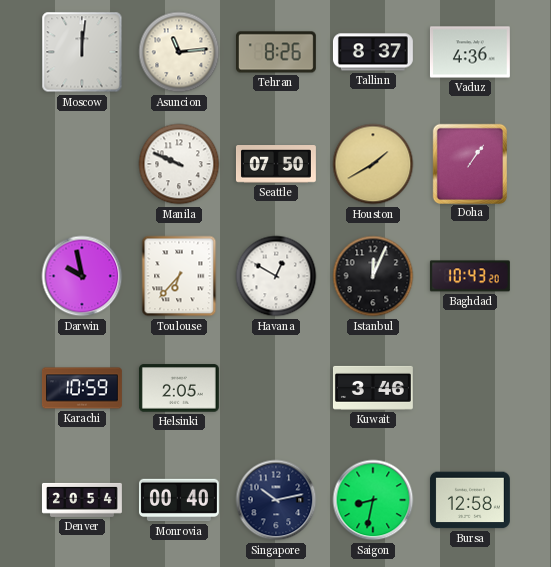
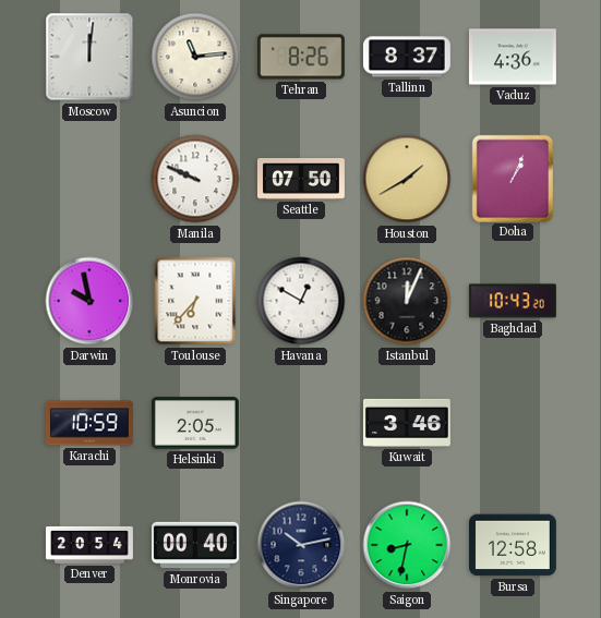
Doha: 1:06 -> 1:04 (512, 178)
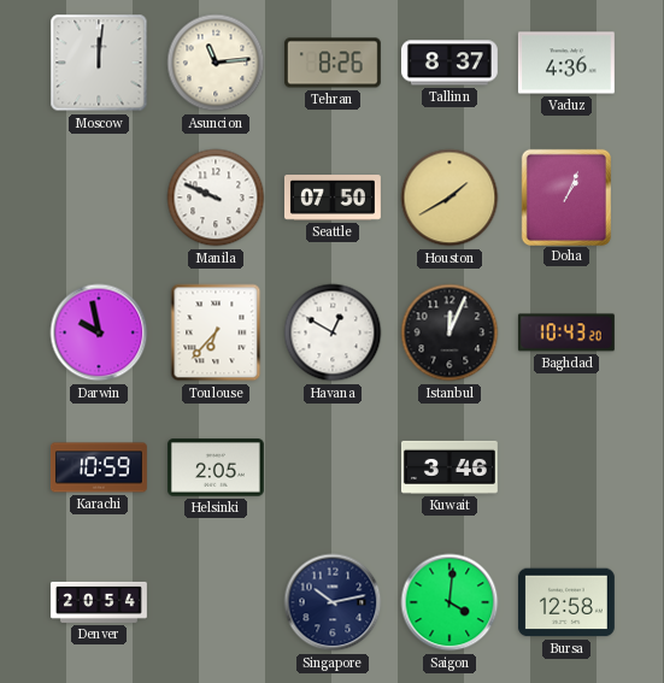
Monrovia: 00:40 -> none (195, 545)
Saigon: 8:32 -> 4:01 (449, 602)
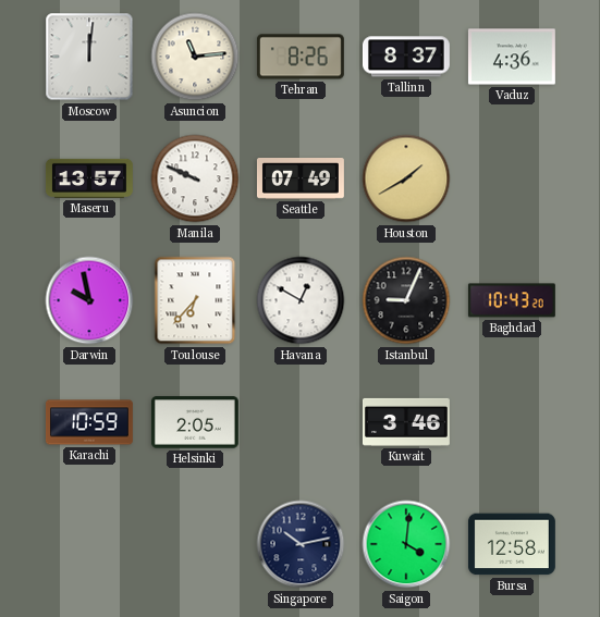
Maseru: none -> 13:57 (89, 178)
Seattle: 07:50 -> 07:49 (301, 180)
Doha: 1:04 -> none (565, 196)
Istanbul: 12:04 -> 9:04 (406, 300)
Denver: 20:54 -> none (99, 602)
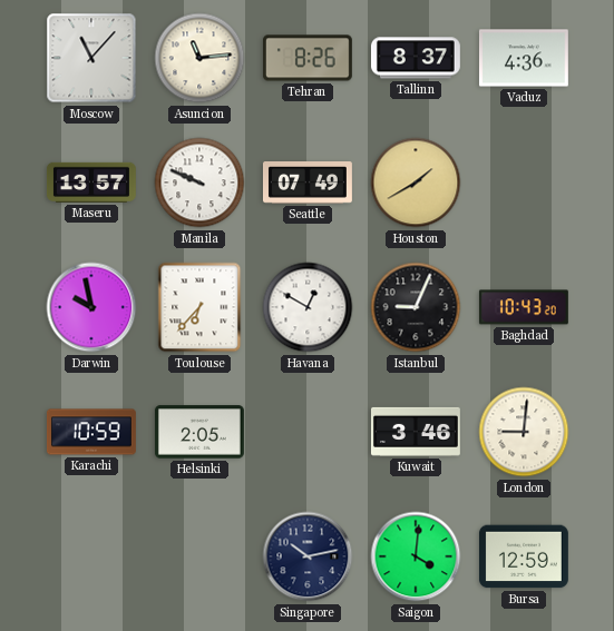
Moscow: 12:01 -> 11:07 (91, 58)
London: none -> 9:01 (524, 432)
Bursa: 12:58 -> 12:59 (524, 556)
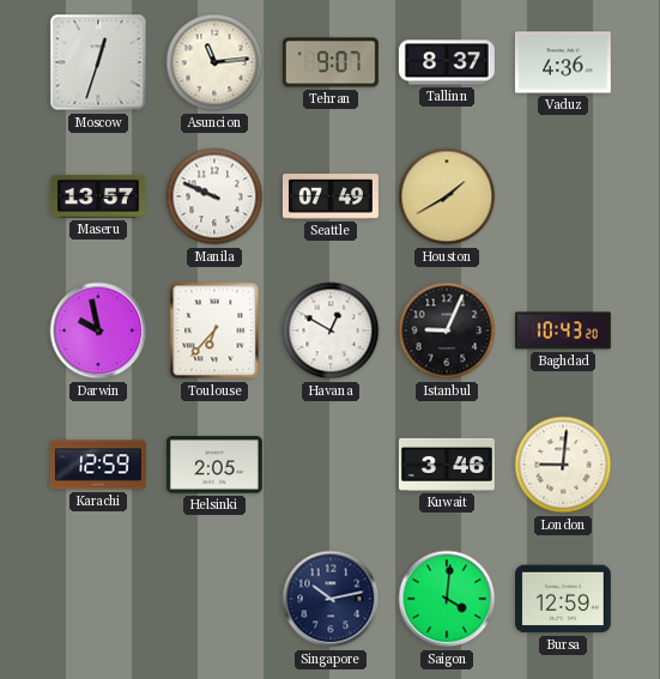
Moscow: 11:07 -> 12:33 (98, 62)
Tehran: 8:26 -> 9:07 (331, 62)
Karachi: 10:59 -> 12:59 (98, 465)
